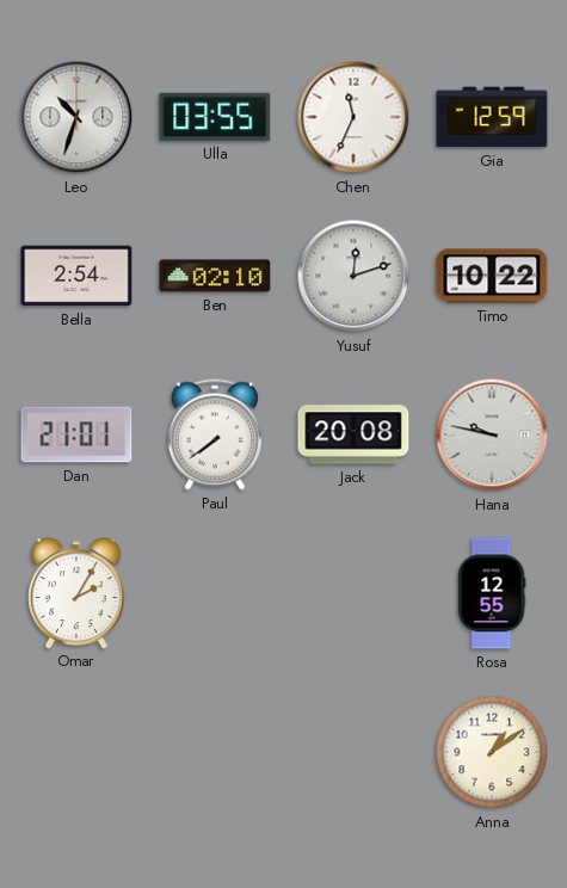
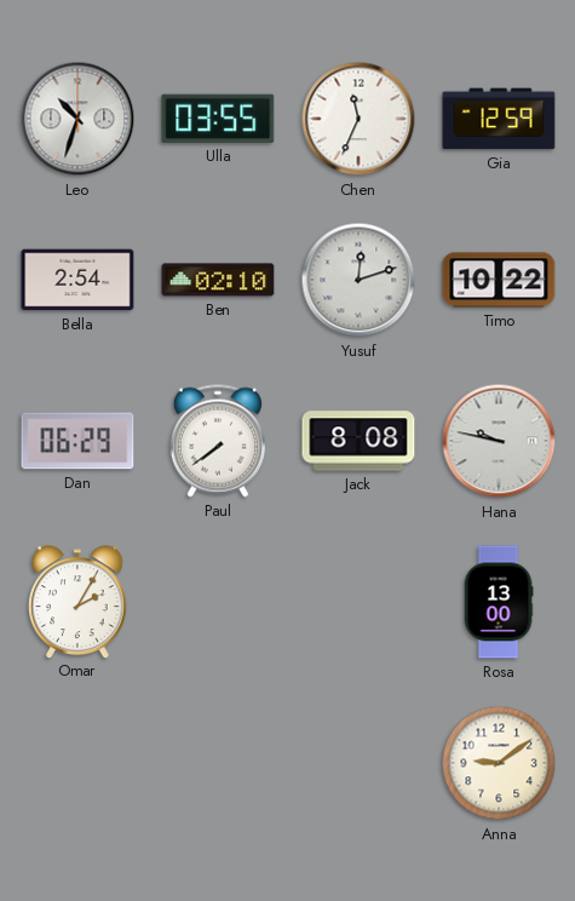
Dan: 21:01 -> 06:29 (77, 441)
Jack: 20:08 -> 8:08 (358, 441)
Rosa: 12:55 -> 13:00 (499, 602)
Anna: 1:09 -> 9:09 (499, 763)
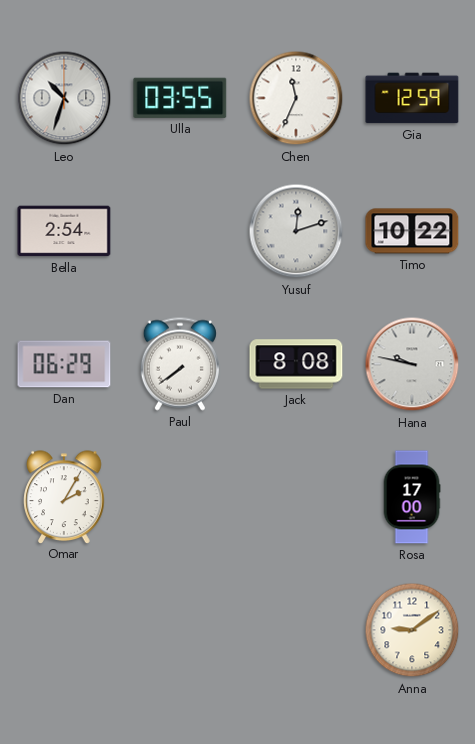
Ben: 02:10 -> none (218, 280)
Rosa: 13:00 -> 17:00 (412, 497)
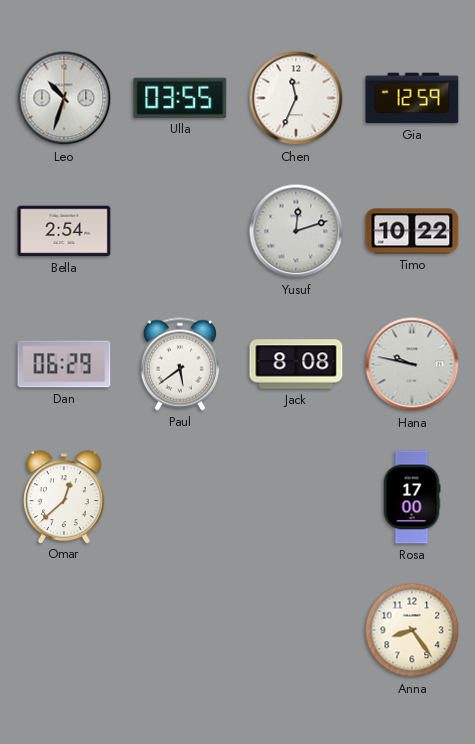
Paul: 7:39 -> 5:39 (180, 364)
Omar: 2:05 -> 12:38 (64, 497)
Anna: 9:09 -> 8:24 (412, 630)
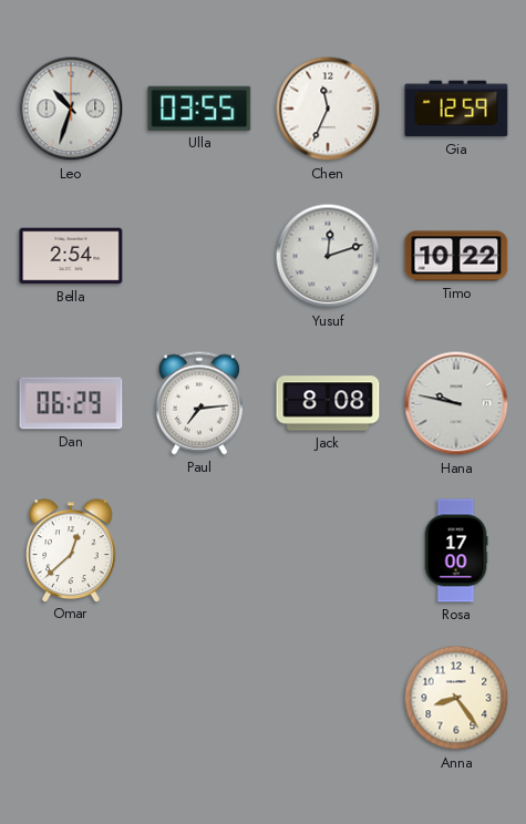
Paul: 5:39 -> 7:14 (199, 403)
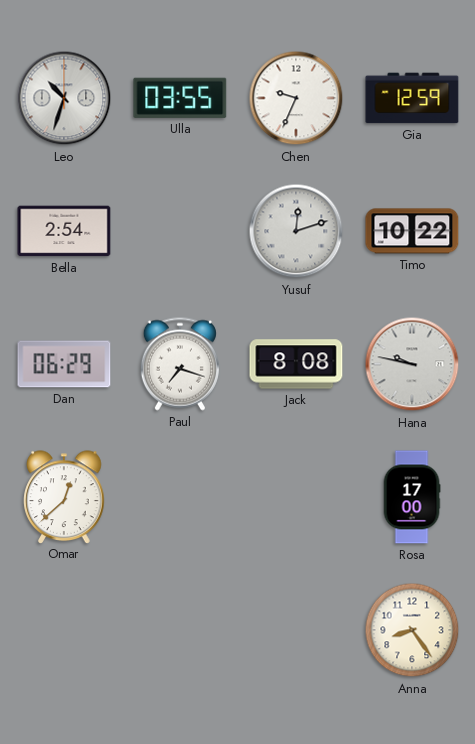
Chen: 11:34 -> 9:34 (296, 98)
Paul: 7:14 -> 7:18 (180, 364)
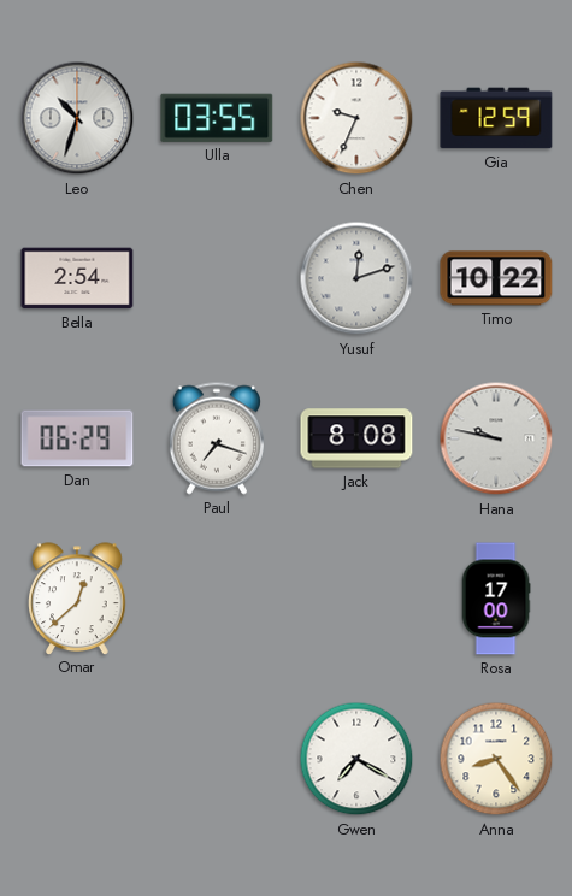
Gwen: none -> 7:20 (356, 759)
